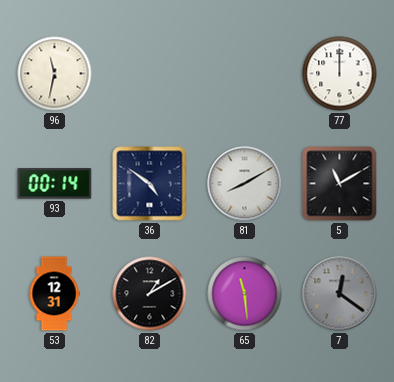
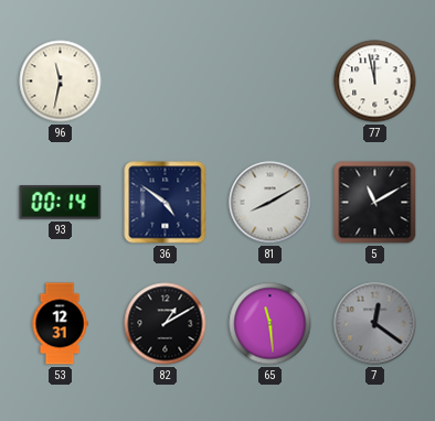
77: 12:00 -> 11:58 (375, 82)
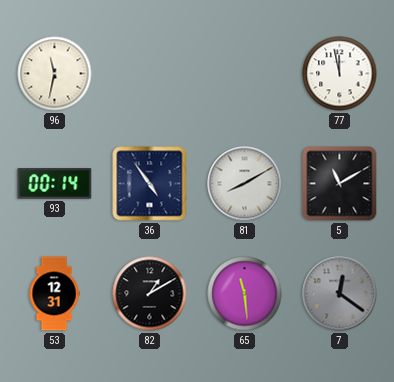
36: 4:51 -> 4:54 (150, 184)
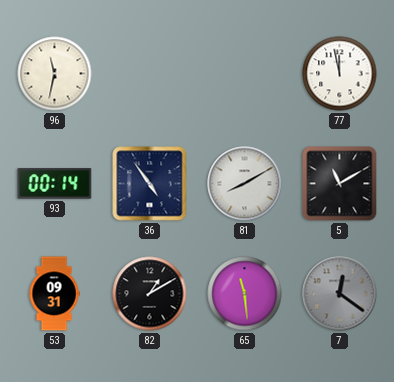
53: 12:31 -> 09:31 (54, 294)
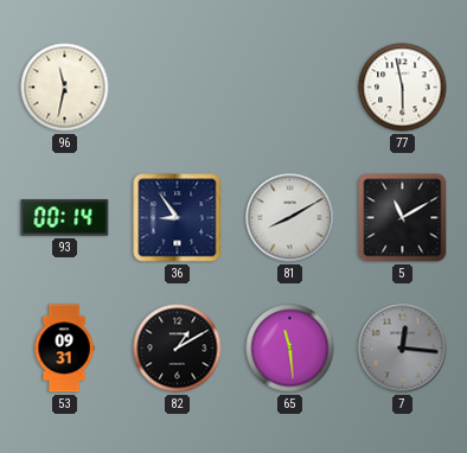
77: 11:58 -> 5:58 (403, 88)
36: 4:54 -> 8:54 (178, 218)
7: 12:21 -> 12:16 (403, 349)
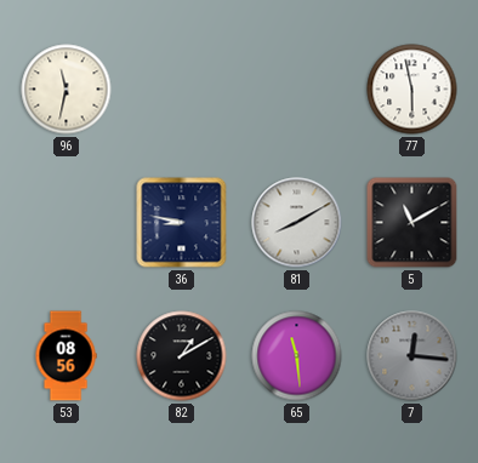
93: 00:14 -> none (65, 218)
36: 8:54 -> 8:47 (182, 223)
53: 09:31 -> 08:56 (66, 356)
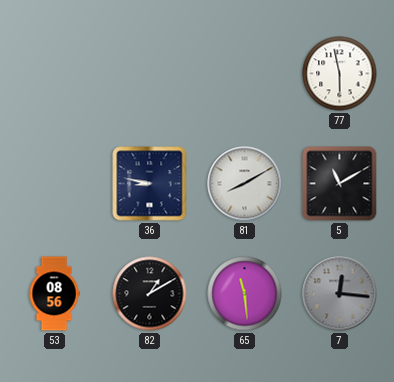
96: 11:32 -> none (67, 90)
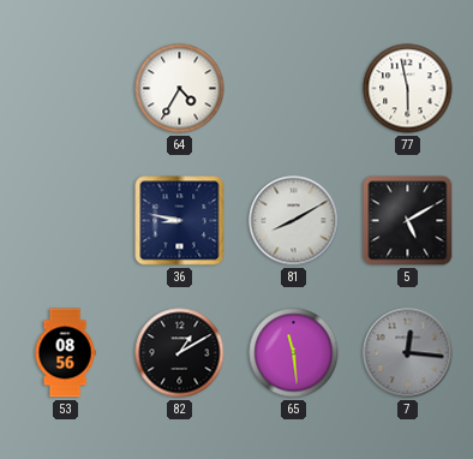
64: none -> 4:35 (180, 89)
5: 11:10 -> 5:10 (408, 221)
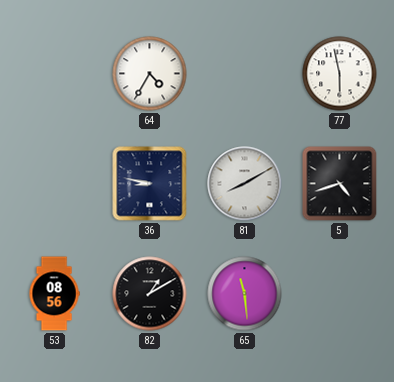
5: 5:10 -> 4:42 (340, 184)
7: 12:16 -> none (408, 353)
